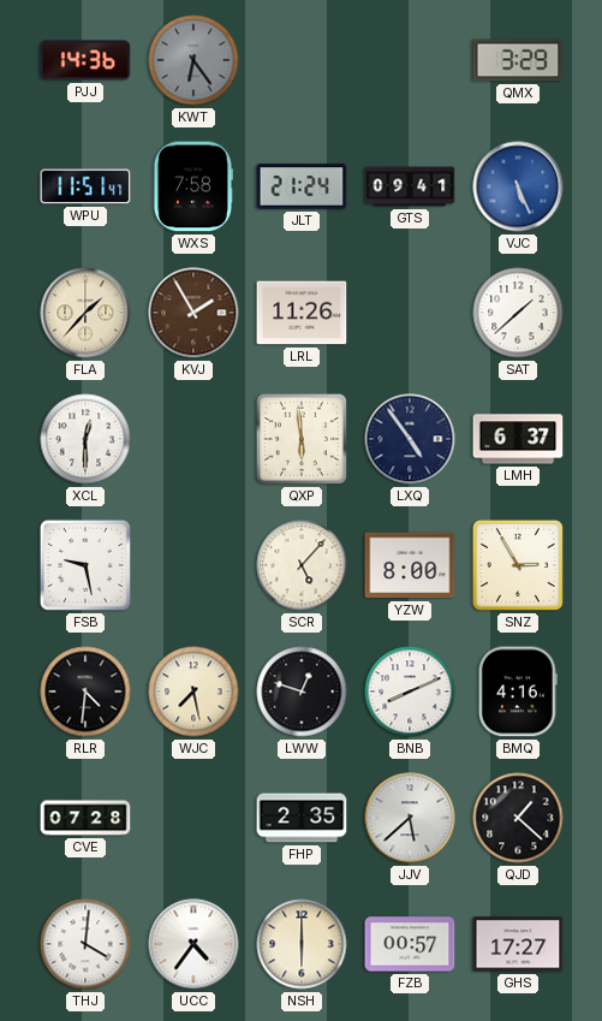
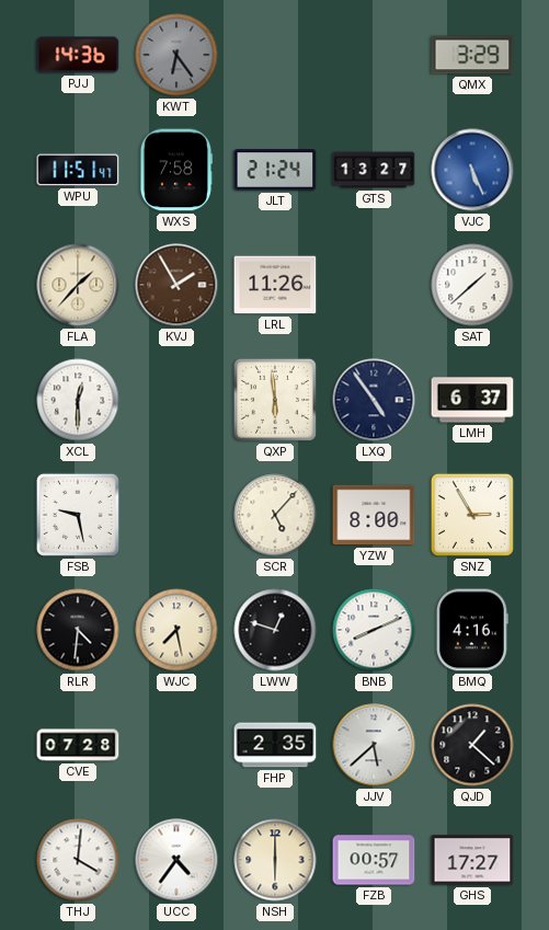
GTS: 09:41 -> 13:27 (374, 170)
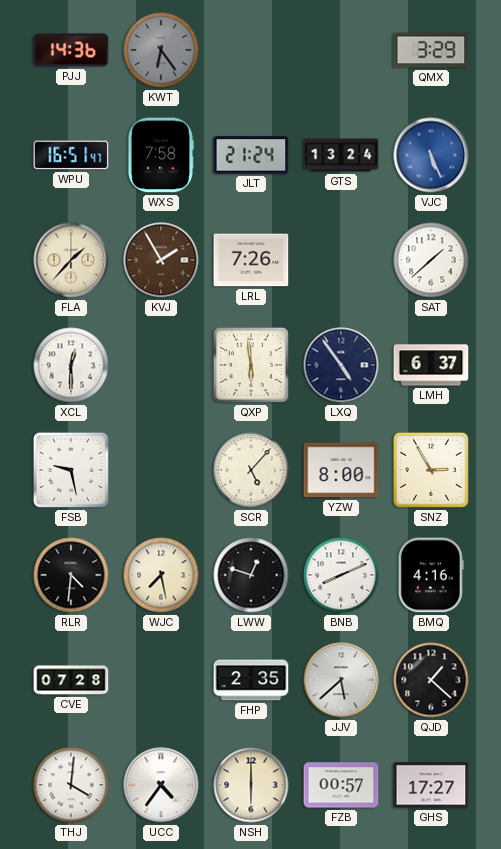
WPU: 11:51 -> 16:51 (71, 155)
GTS: 13:27 -> 13:24 (341, 155)
LRL: 11:26 -> 7:26 (251, 260)
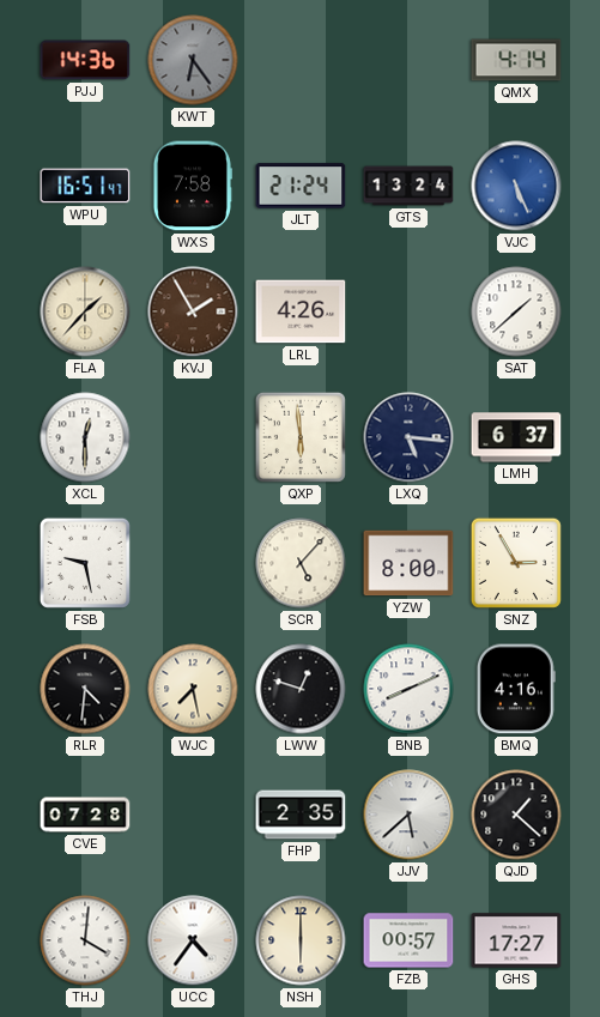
QMX: 3:29 -> 4:14 (516, 60)
LRL: 7:26 -> 4:26 (301, 311)
LXQ: 4:54 -> 5:16 (408, 437)
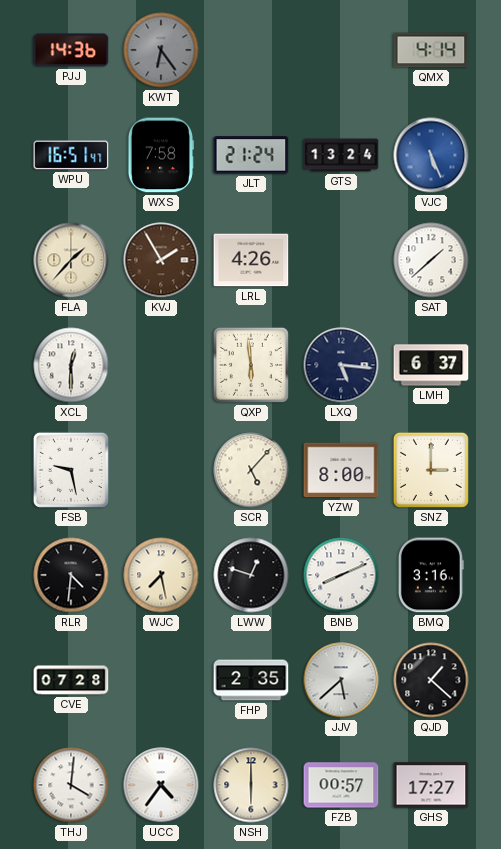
SNZ: 2:55 -> 3:00 (431, 470)
BMQ: 4:16 -> 3:16 (431, 575)
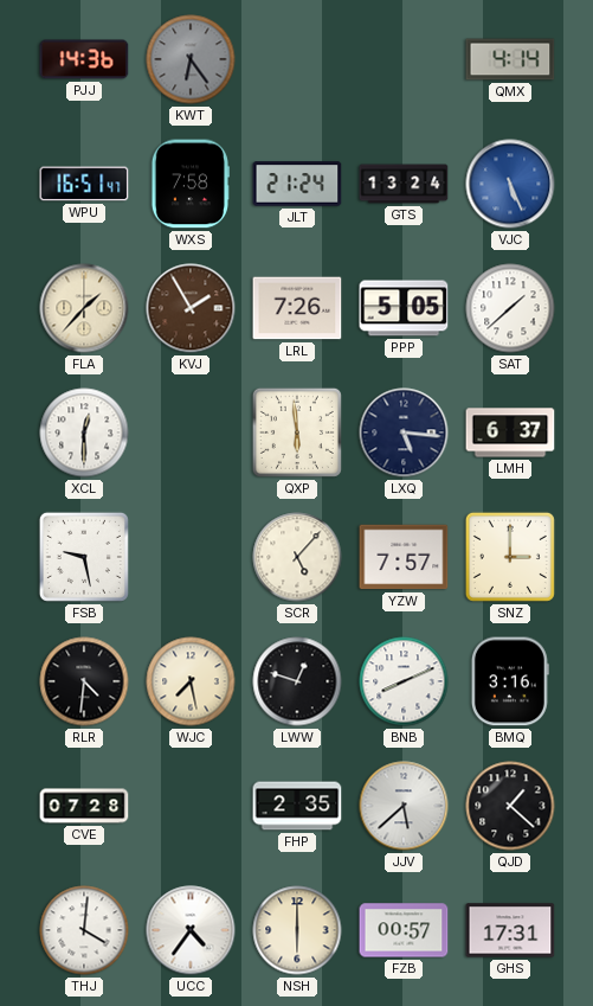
LRL: 4:26 -> 7:26 (297, 308)
PPP: none -> 5:05 (404, 308)
YZW: 8:00 -> 7:57 (404, 557)
GHS: 17:27 -> 17:31 (510, 930)
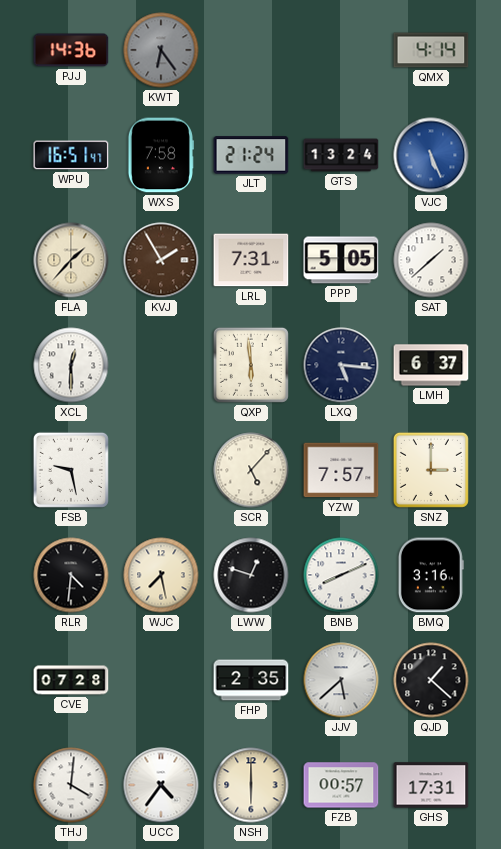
LRL: 7:26 -> 7:31 (251, 260)
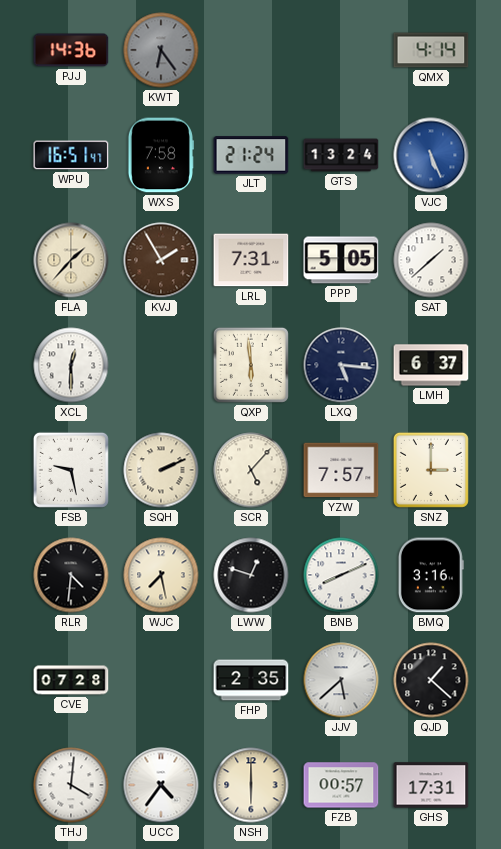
SQH: none -> 2:11 (161, 470)
